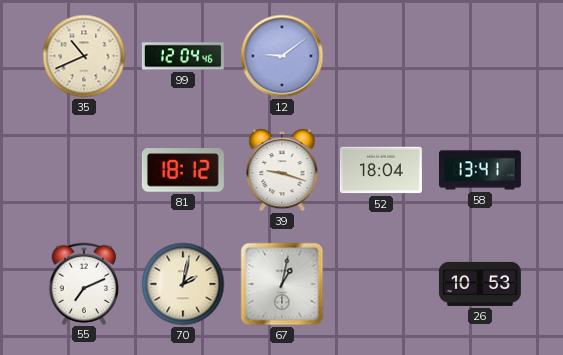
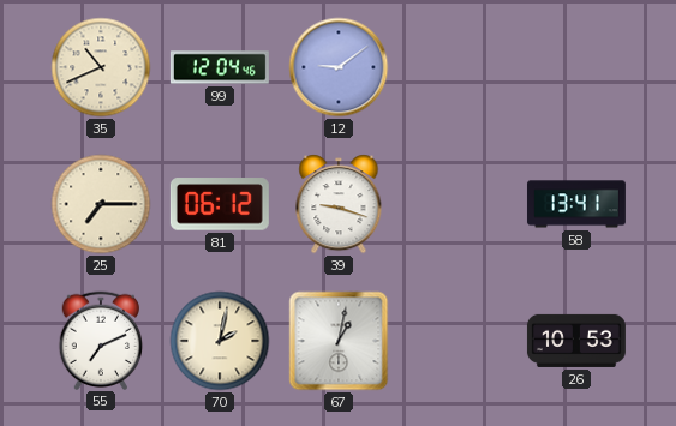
25: none -> 7:15 (101, 204)
81: 18:12 -> 06:12 (220, 204)
52: 18:04 -> none (381, 170)
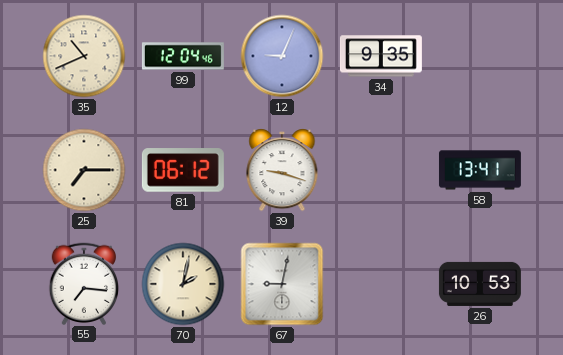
12: 9:09 -> 9:04 (282, 56)
34: none -> 9:35 (381, 56)
55: 7:11 -> 7:16 (84, 283)
67: 1:02 -> 9:02 (282, 284)
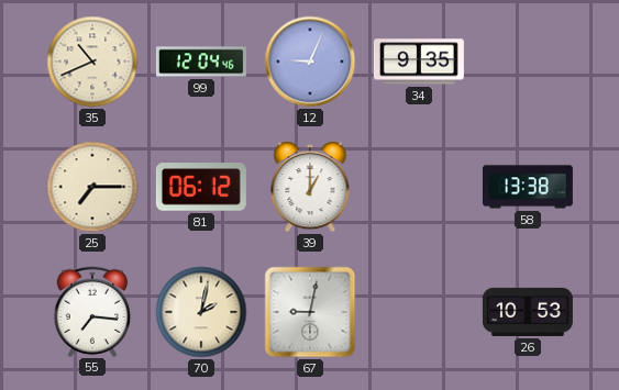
39: 9:18 -> 1:00 (310, 187)
58: 13:41 -> 13:38 (528, 187)
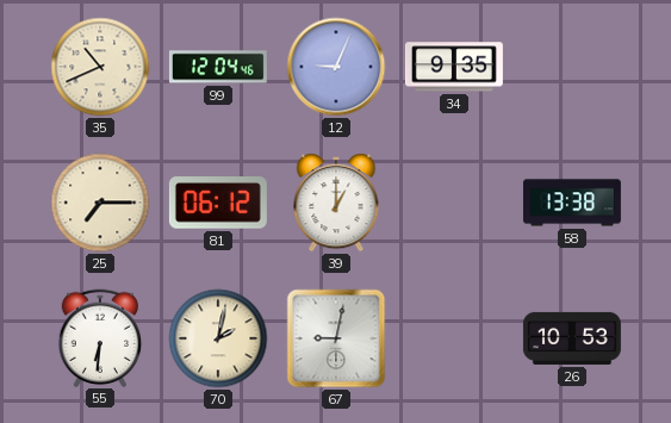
55: 7:16 -> 6:31 (100, 337)
